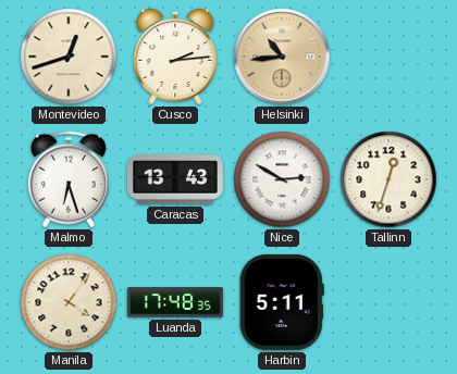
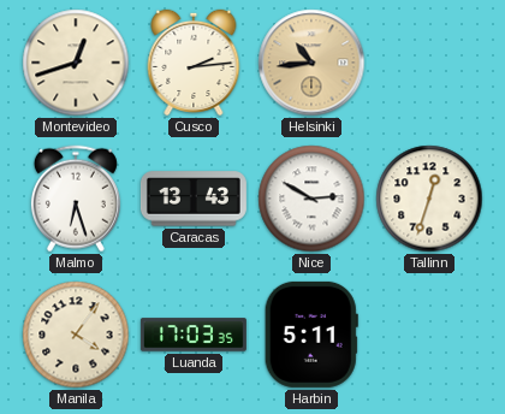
Luanda: 17:48 -> 17:03 (194, 335)
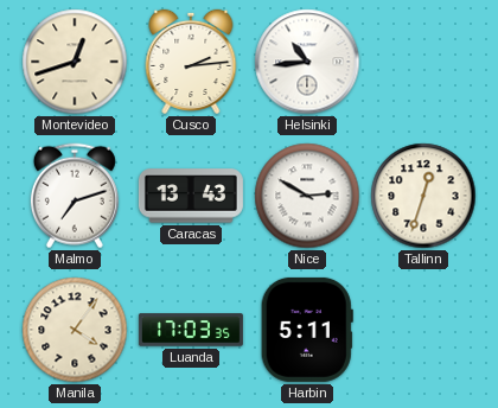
Helsinki dial: champagne -> white (307, 62)
Malmo: 6:27 -> 7:12 (75, 196)
